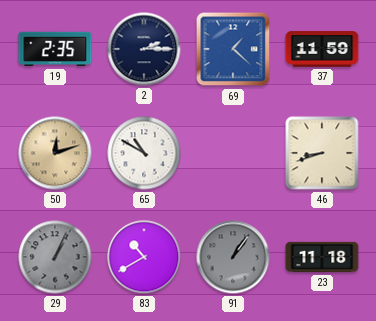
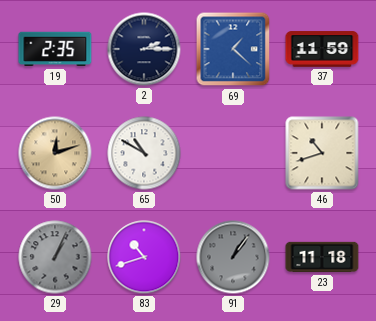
46: 8:42 -> 10:42 (322, 153)
83: 10:40 -> 10:42 (144, 257)
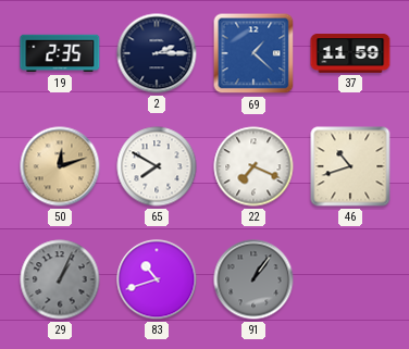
65: 10:50 -> 7:50 (157, 166)
22: none -> 7:19 (253, 166)
23: 11:18 -> none (322, 257)
